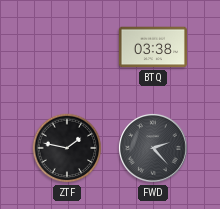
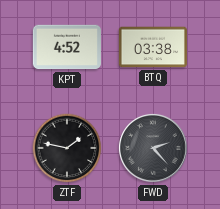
KPT: none -> 4:52 (67, 47)
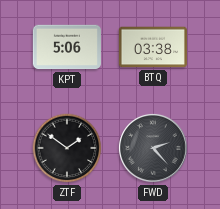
KPT: 4:52 -> 5:06 (67, 47)
ZTF: 1:47 -> 1:51 (67, 148)
